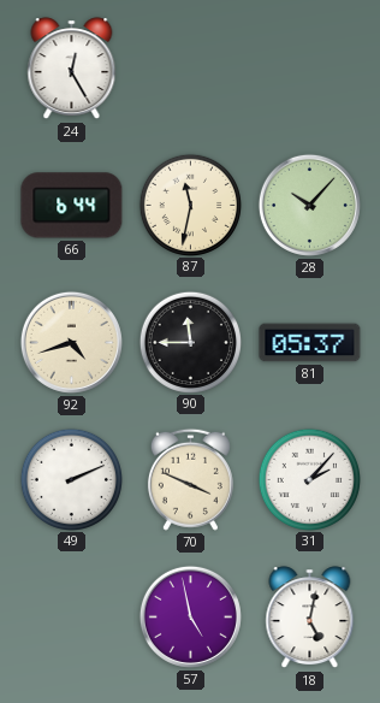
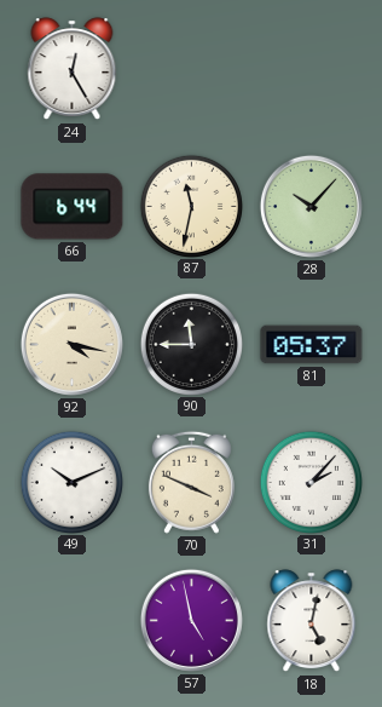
92: 4:42 -> 4:17 (71, 344)
49: 2:11 -> 10:11 (71, 482)
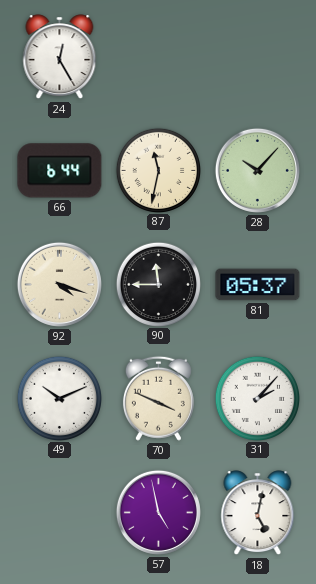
92: 4:17 -> 4:18 (59, 284)
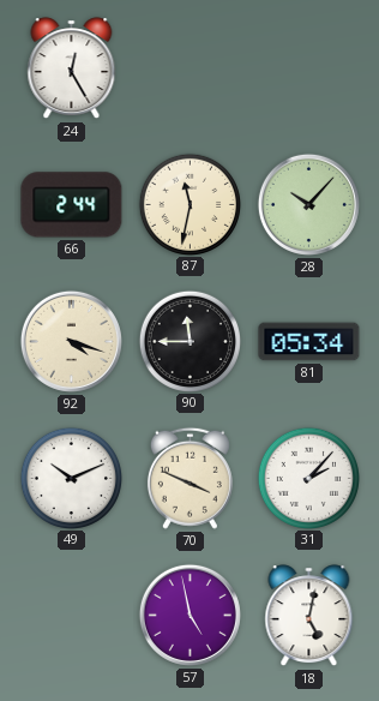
66: 6:44 -> 2:44 (72, 205)
81: 05:37 -> 05:34 (309, 342)
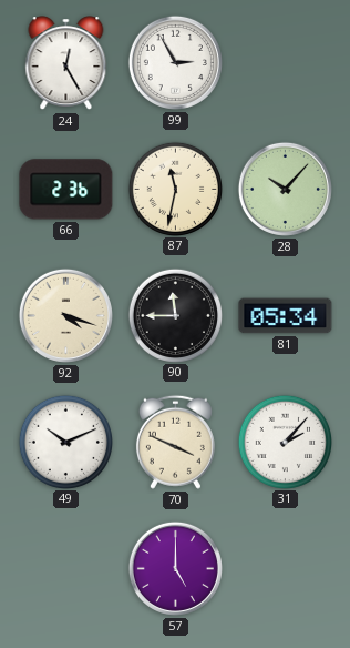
99: none -> 2:55 (175, 62)
66: 2:44 -> 2:36 (66, 190)
57: 4:58 -> 5:00 (175, 568)
18: 5:02 -> none (309, 616)
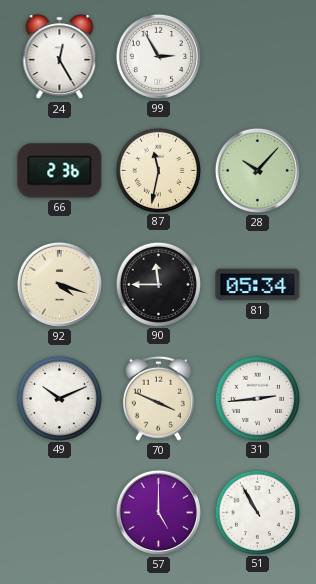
31: 2:07 -> 2:44 (257, 398)
51: none -> 10:55 (257, 512)
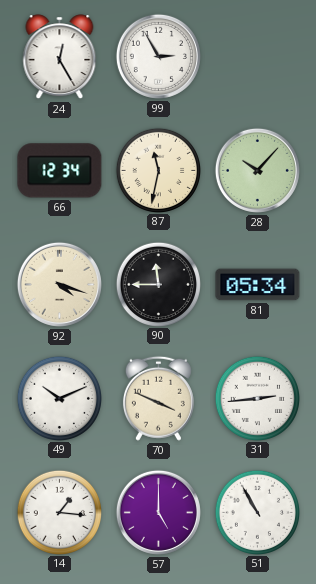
66: 2:36 -> 12:34 (60, 171)
14: none -> 1:16 (59, 512)
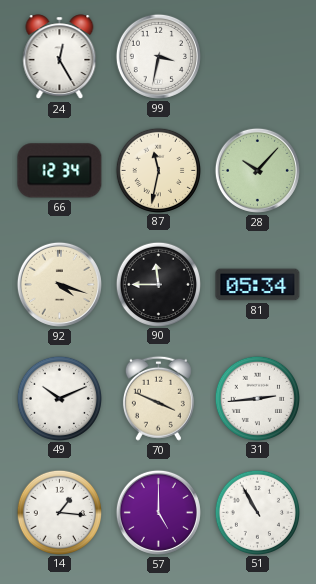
99: 2:55 -> 3:32 (158, 56)
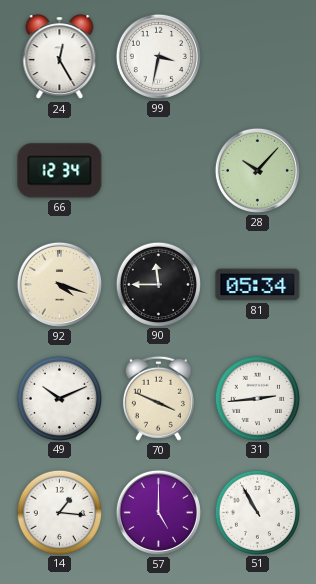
87: 11:32 -> none (158, 170)
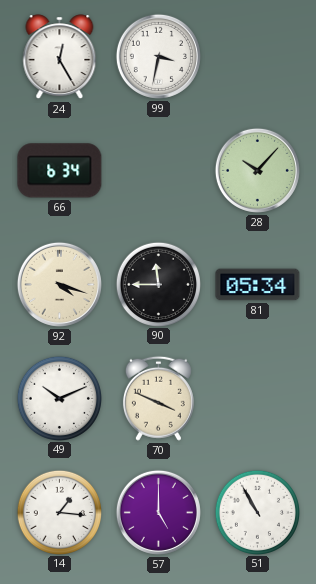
66: 12:34 -> 6:34 (60, 171)
31: 2:44 -> none (257, 398)
